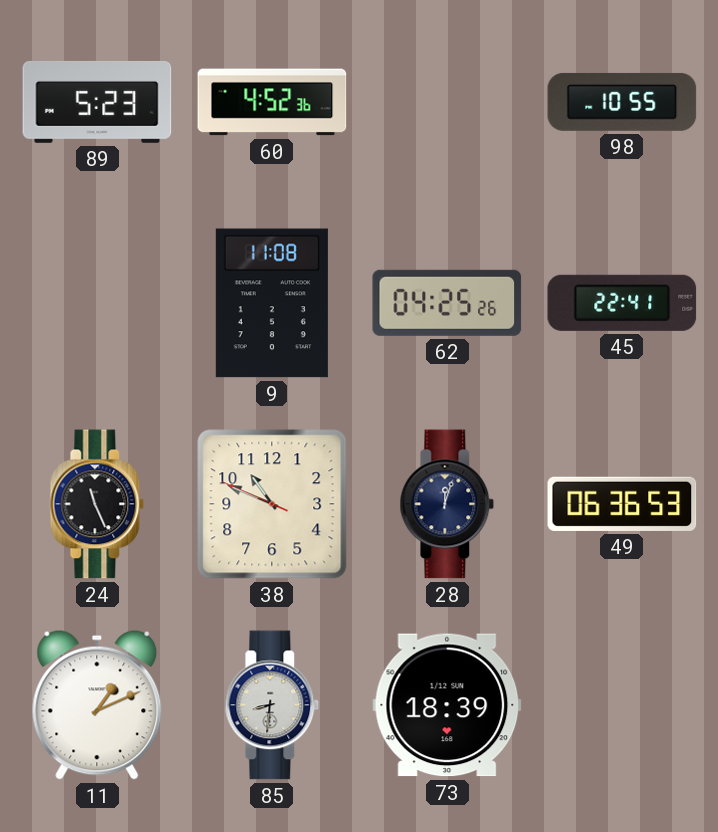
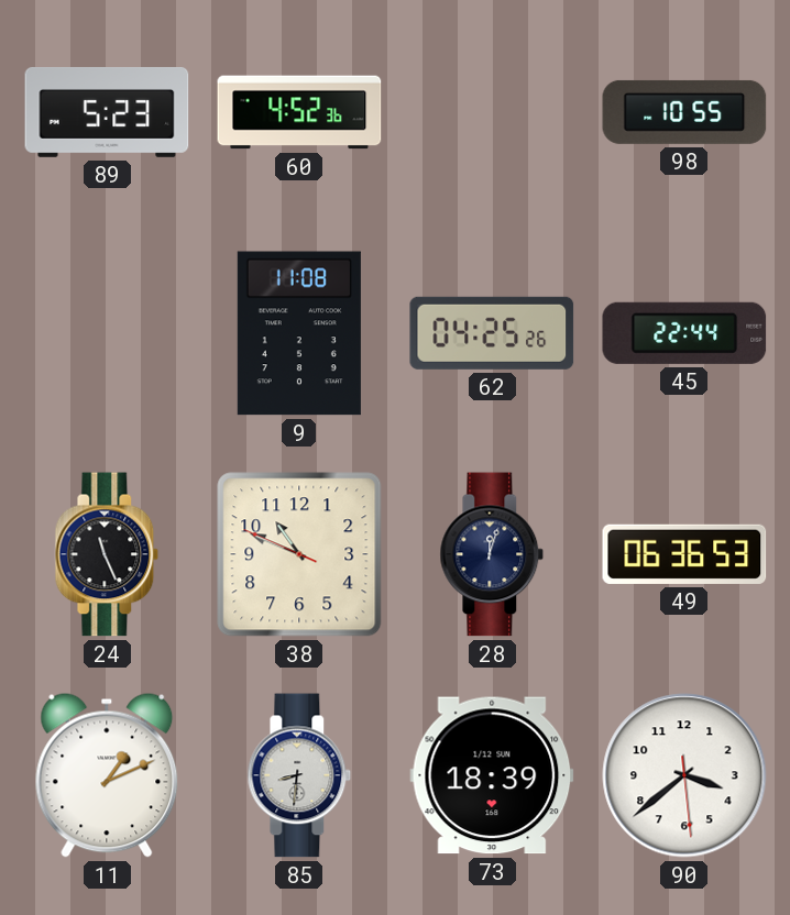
45: 22:41 -> 22:44 (684, 333)
90: none -> 3:38 (684, 775)
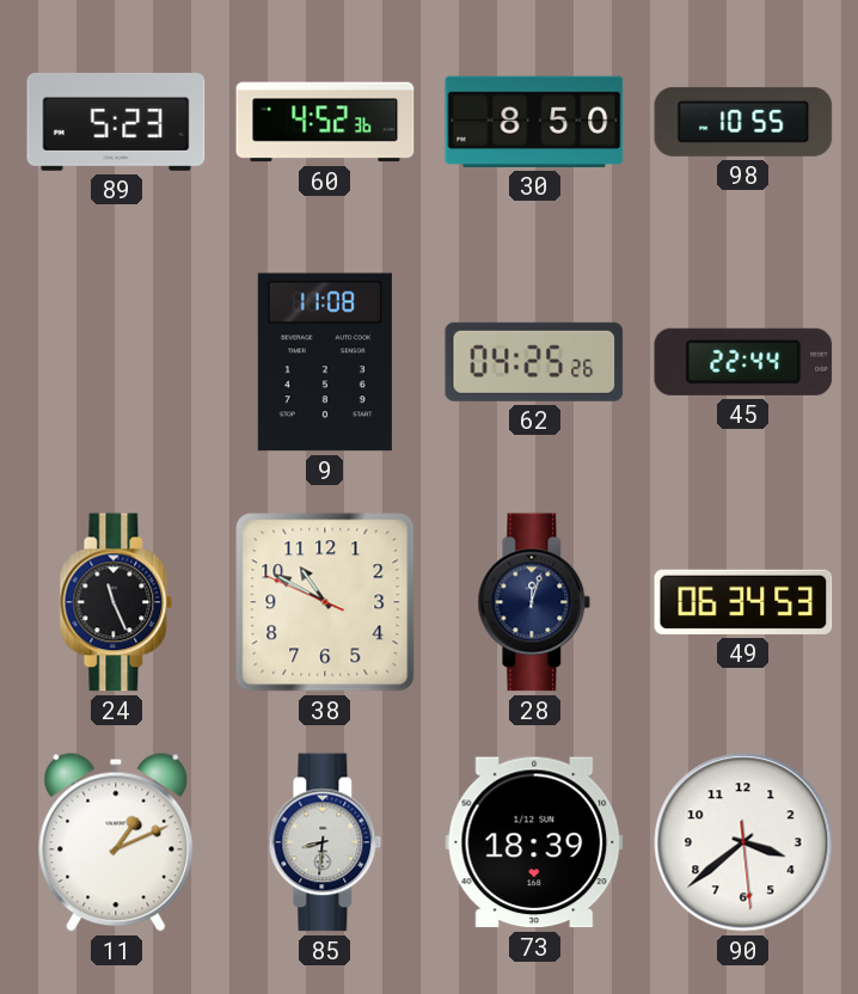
30: none -> 8:50 (534, 122)
38: 10:48 -> 10:49 (325, 602)
49: 06:36 -> 06:34 (743, 602)
